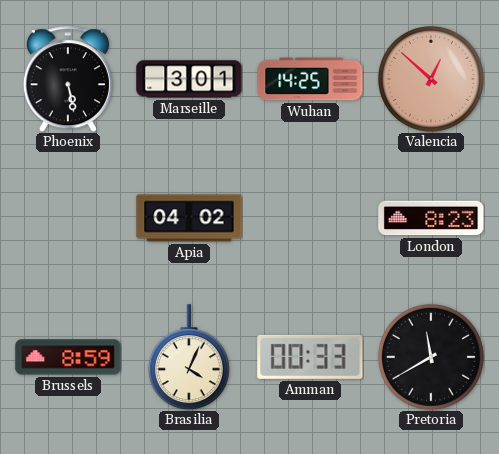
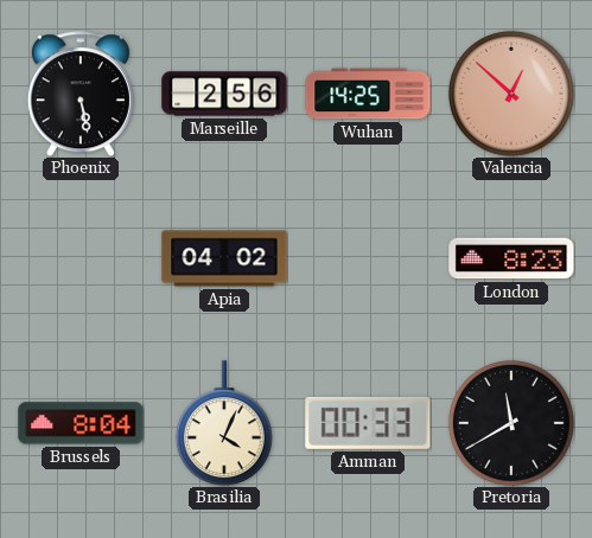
Marseille: 3:01 -> 2:56 (224, 94)
Brussels: 8:59 -> 8:04 (81, 423)
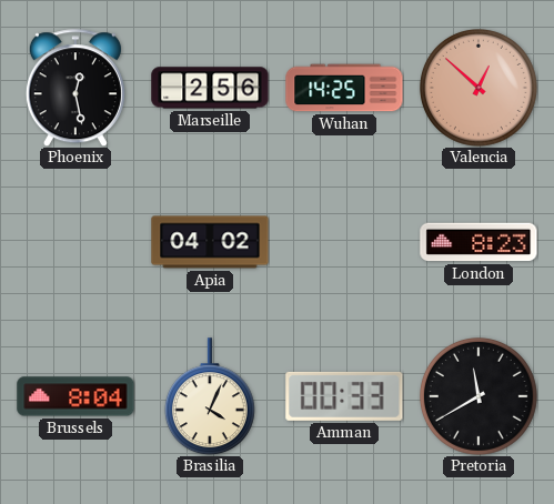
Phoenix: 5:28 -> 12:28 (75, 88)
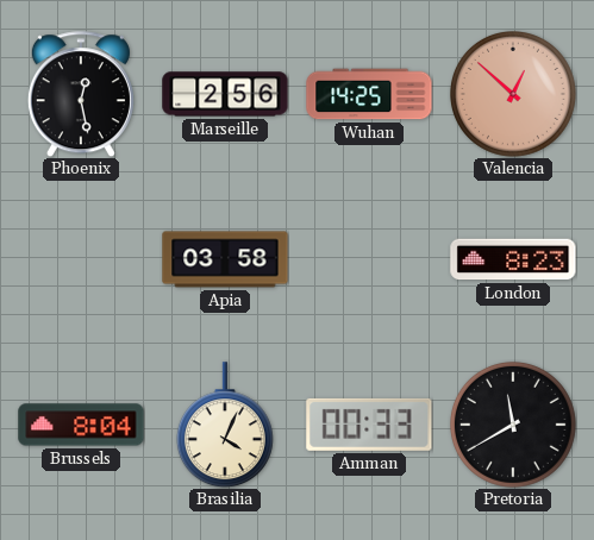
Apia: 04:02 -> 03:58 (225, 259)
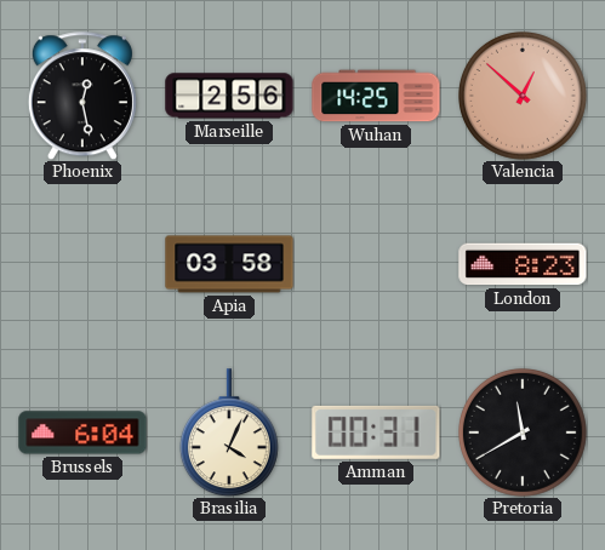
Brussels: 8:04 -> 6:04 (82, 432)
Amman: 00:33 -> 00:31 (376, 432)
